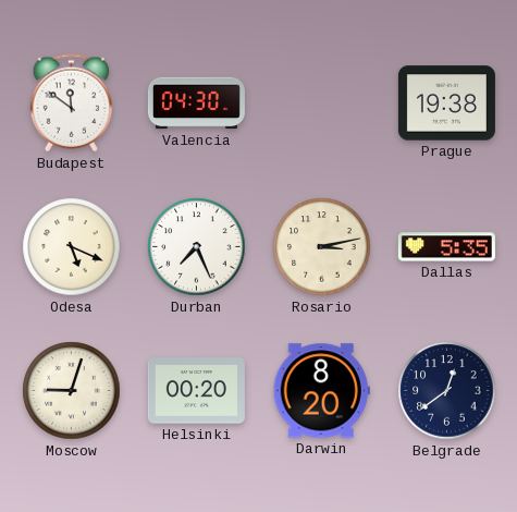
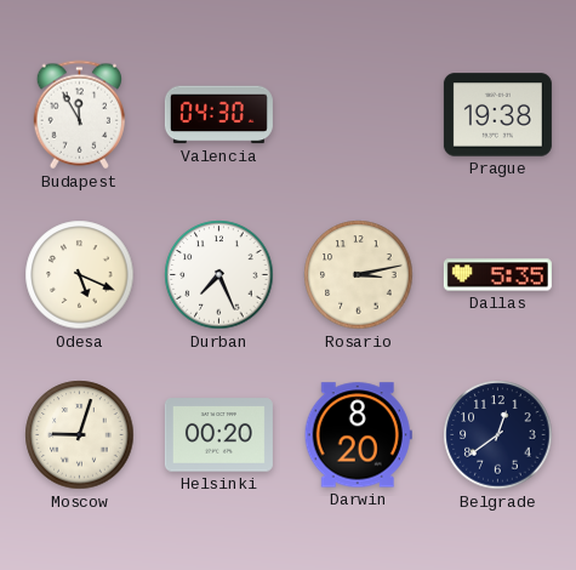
Budapest: 11:51 -> 11:55 (80, 115)
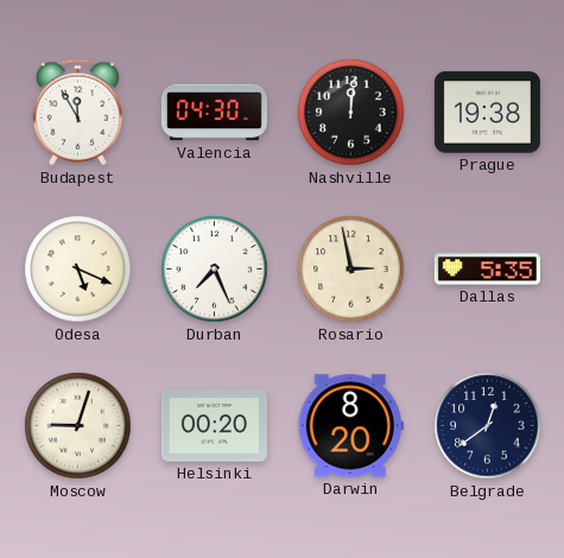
Nashville: none -> 12:01 (351, 113)
Rosario: 3:13 -> 2:58 (351, 270)
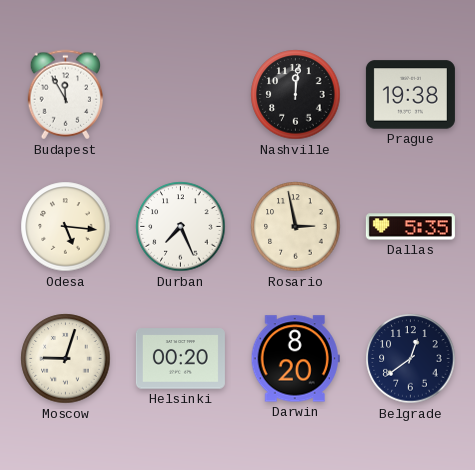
Valencia: 04:30 -> none (214, 113)
Odesa: 5:19 -> 5:16 (66, 227)
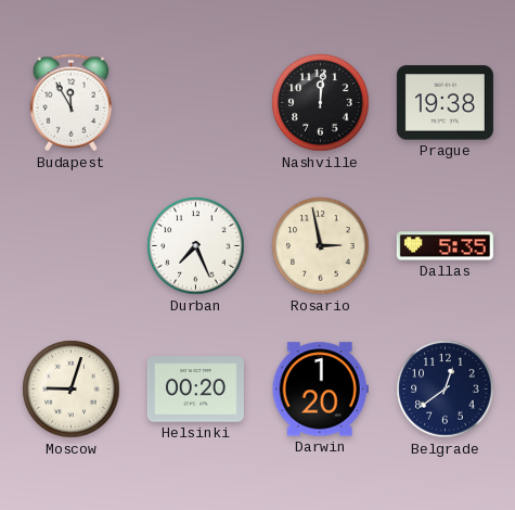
Odesa: 5:16 -> none (66, 227)
Darwin: 8:20 -> 1:20 (320, 390)
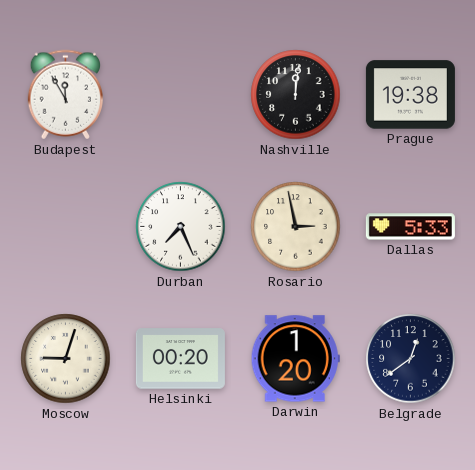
Dallas: 5:35 -> 5:33 (410, 227)
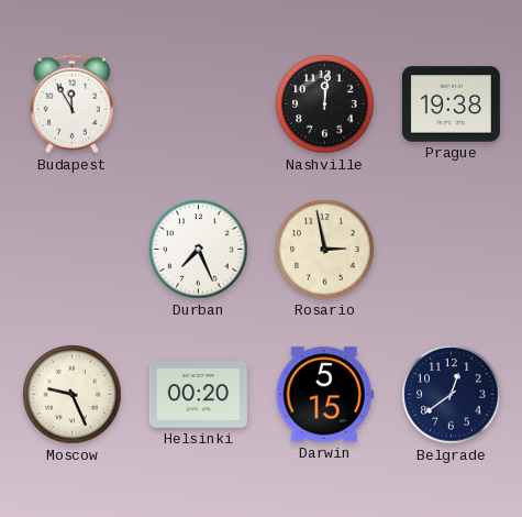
Dallas: 5:33 -> none (410, 227)
Moscow: 9:03 -> 9:26 (73, 395)
Darwin: 1:20 -> 5:15 (324, 395)
